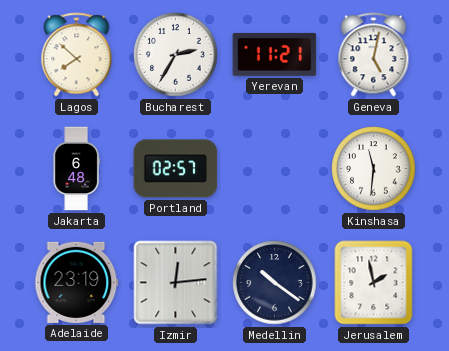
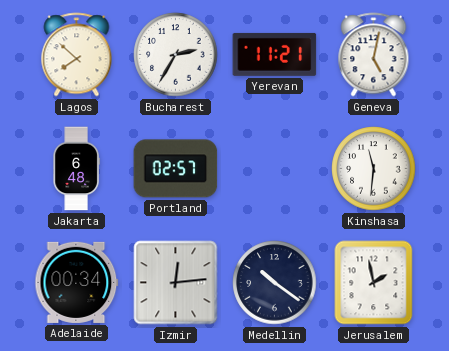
Adelaide: 23:19 -> 00:34 (77, 282)
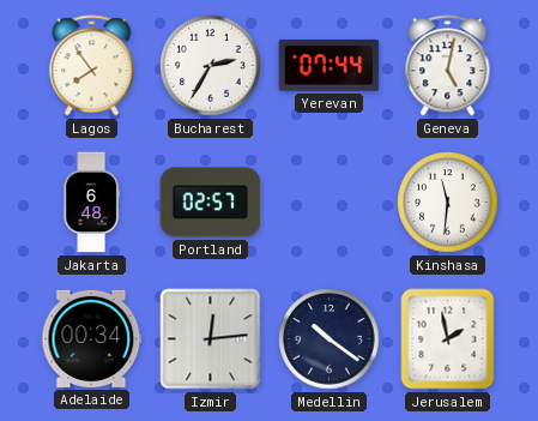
Lagos: 7:52 -> 7:54 (92, 66)
Yerevan: 11:21 -> 07:44 (330, 65)
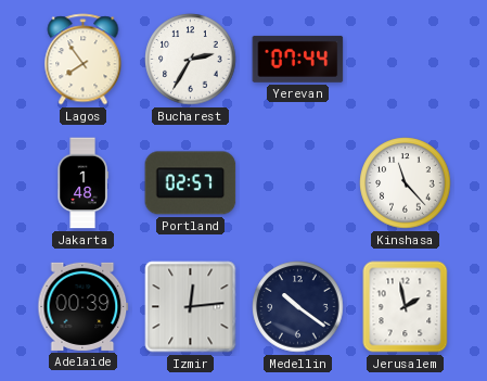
Geneva: 5:02 -> none (448, 66)
Jakarta: 6:48 -> 1:48 (82, 183)
Kinshasa: 11:31 -> 11:23 (406, 183)
Adelaide: 00:34 -> 00:39 (84, 306)
